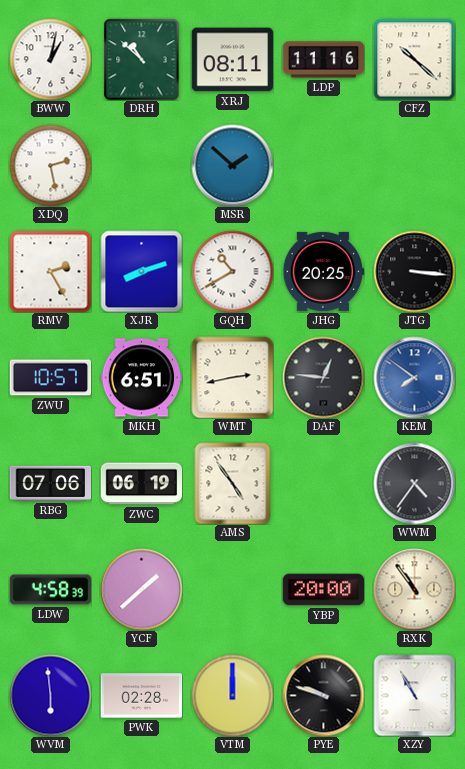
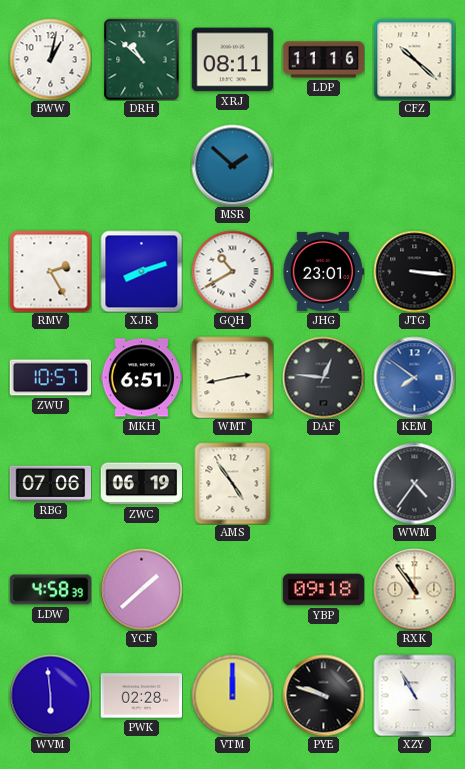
XDQ: 2:28 -> none (50, 165)
JHG: 20:25 -> 23:01 (323, 271)
YBP: 20:00 -> 09:18 (323, 590)
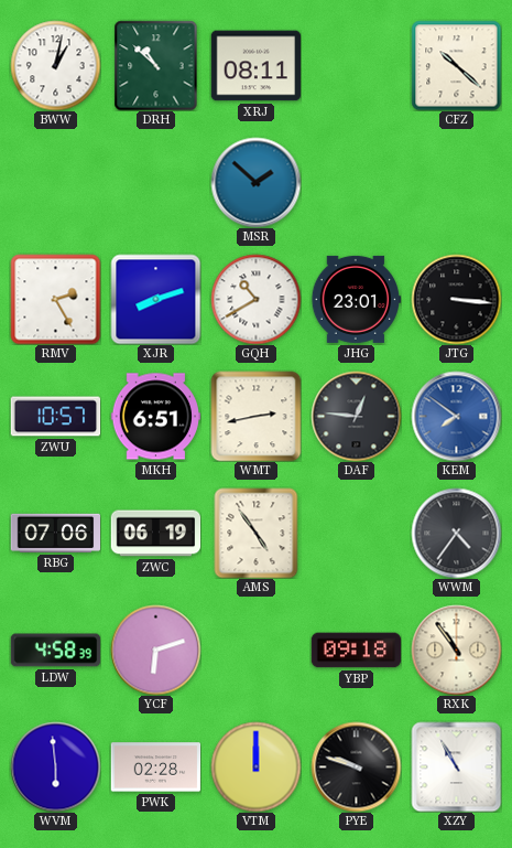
LDP: 11:16 -> none (323, 60)
YCF: 1:38 -> 6:12 (155, 650)
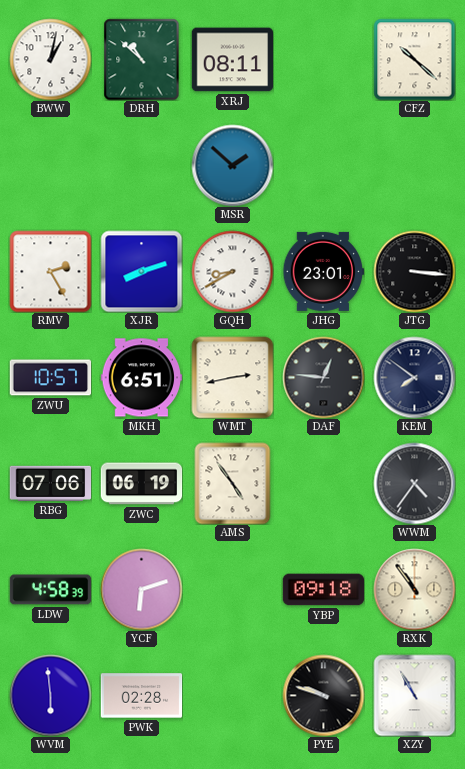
GQH: 10:40 -> 8:40 (232, 271)
KEM dial: blue -> navy (414, 377)
VTM: 12:00 -> none (255, 766)
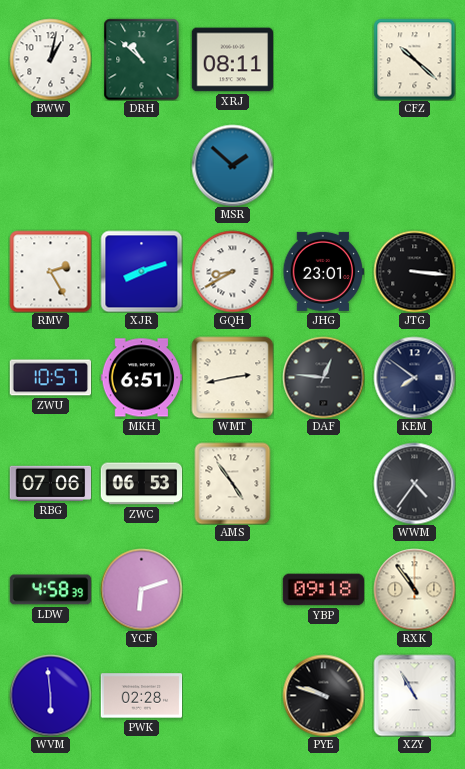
ZWC: 06:19 -> 06:53 (141, 484)
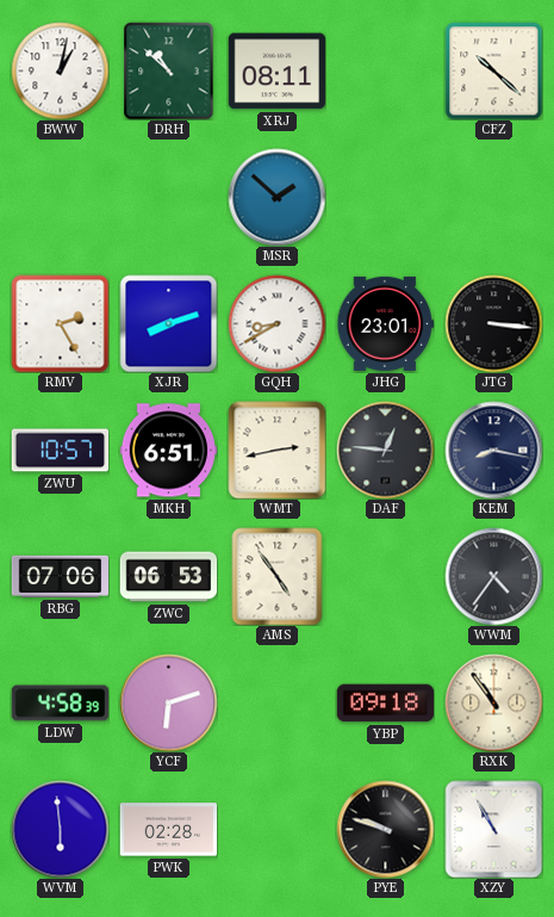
KEM: 7:51 -> 8:17 (493, 450)
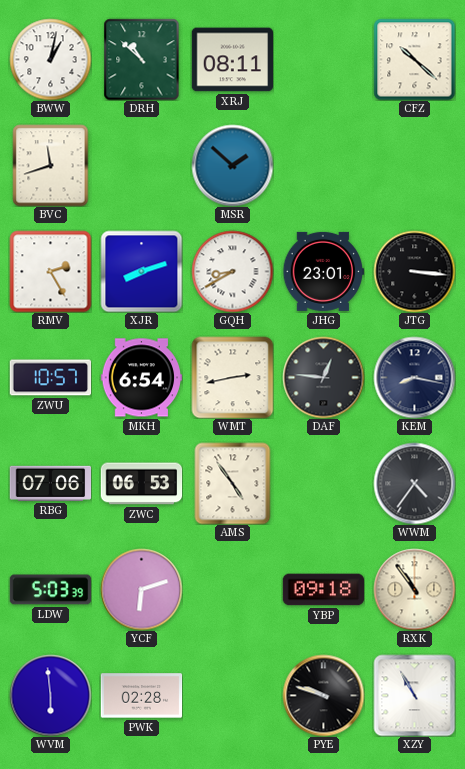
BVC: none -> 11:42 (51, 165)
MKH: 6:51 -> 6:54 (141, 378)
LDW: 4:58 -> 5:03 (50, 590)
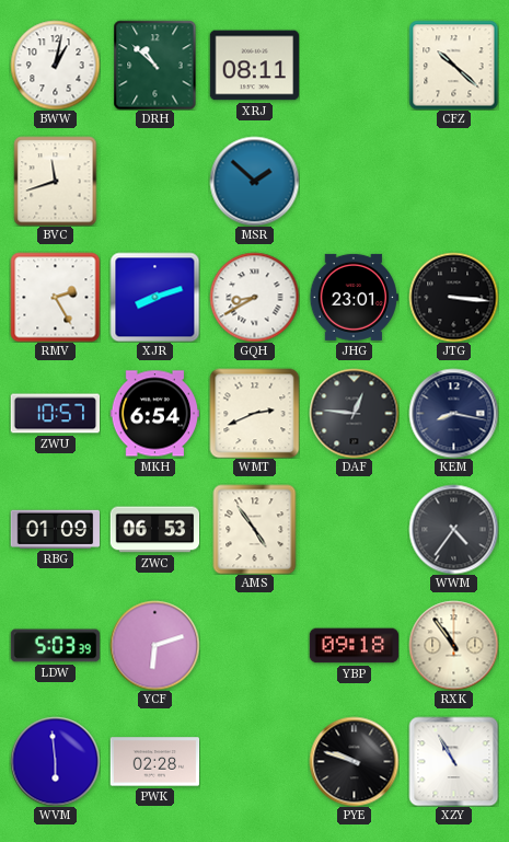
WMT: 2:43 -> 2:41 (254, 413)
RBG: 07:06 -> 01:09 (55, 529)
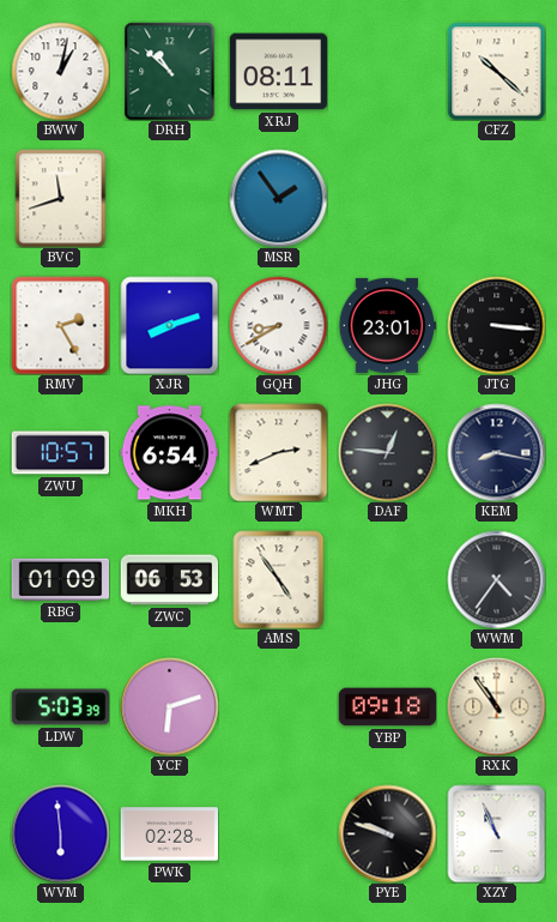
MSR: 1:52 -> 1:54 (278, 198)
XZY: 10:55 -> 10:56 (496, 833)
